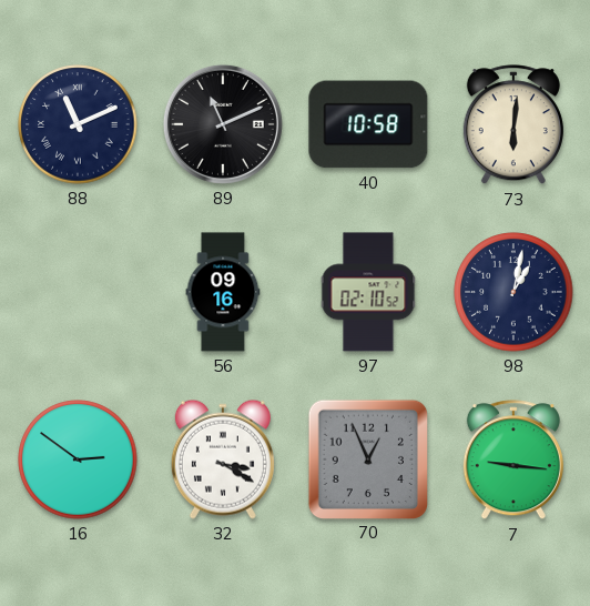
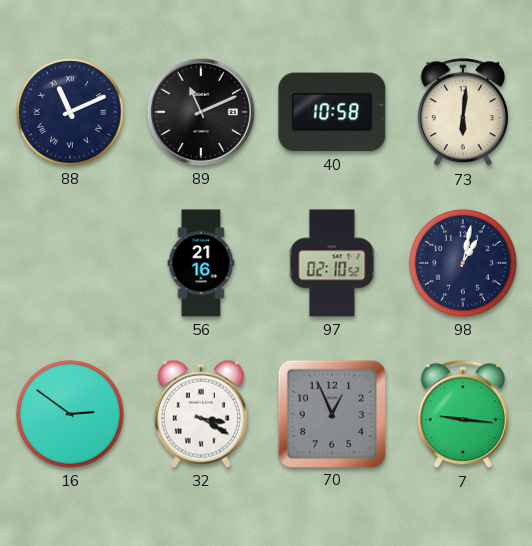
56: 09:16 -> 21:16 (201, 263)
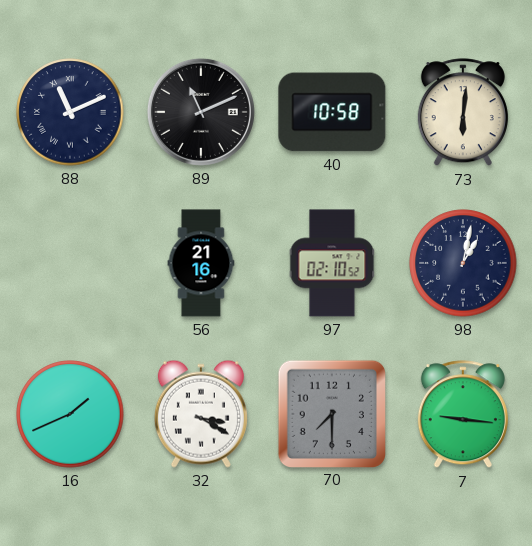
16: 2:51 -> 1:41 (70, 414)
70: 12:56 -> 7:30 (331, 413)
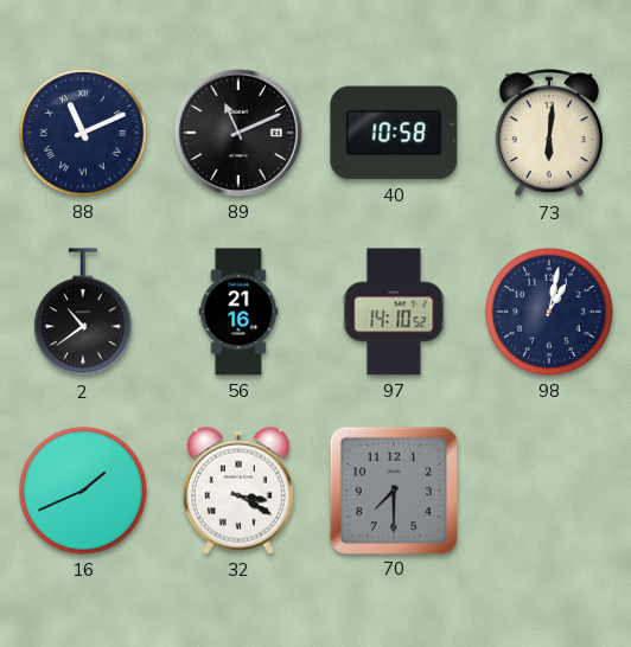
2: none -> 10:39 (83, 313)
97: 02:10 -> 14:10 (394, 312)
7: 9:16 -> none (463, 415)
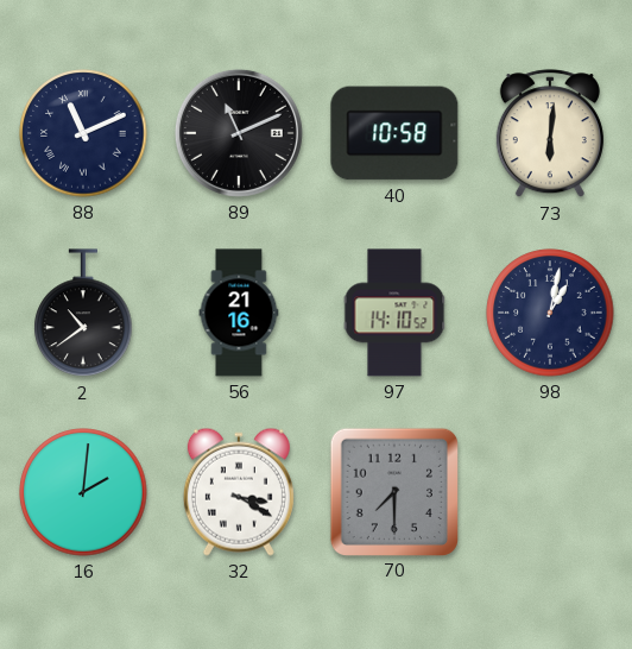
16: 1:41 -> 2:01 (83, 492)
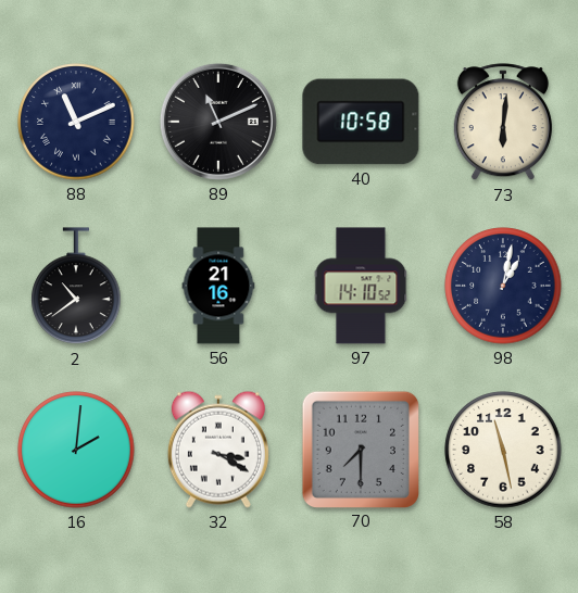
58: none -> 11:28 (503, 450)
